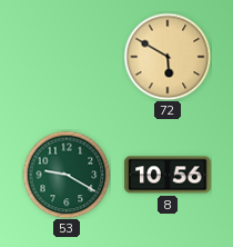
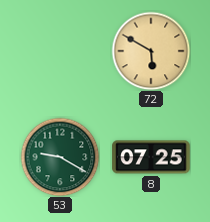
8: 10:56 -> 07:25 (151, 157)
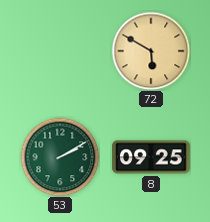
53: 9:20 -> 2:10 (60, 157)
8: 07:25 -> 09:25 (151, 157)
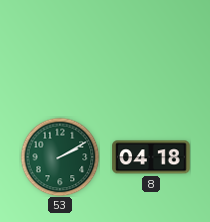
72: 5:50 -> none (151, 51)
8: 09:25 -> 04:18 (151, 157)
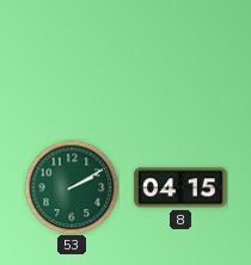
8: 04:18 -> 04:15 (180, 187)
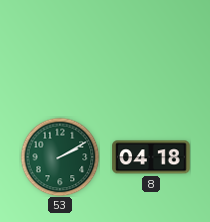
8: 04:15 -> 04:18 (151, 157)
